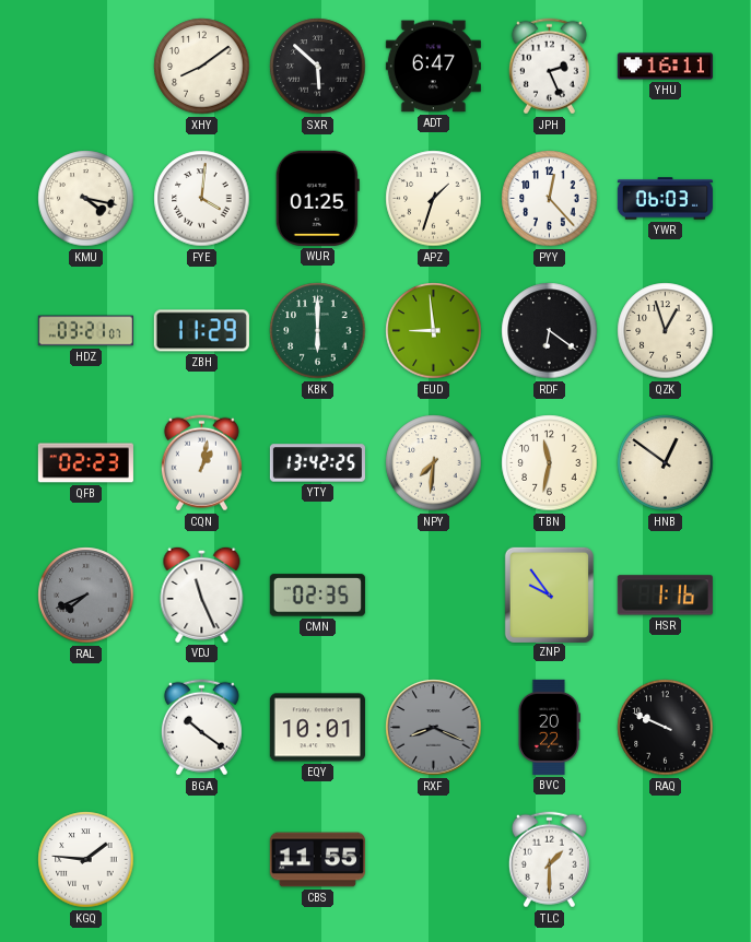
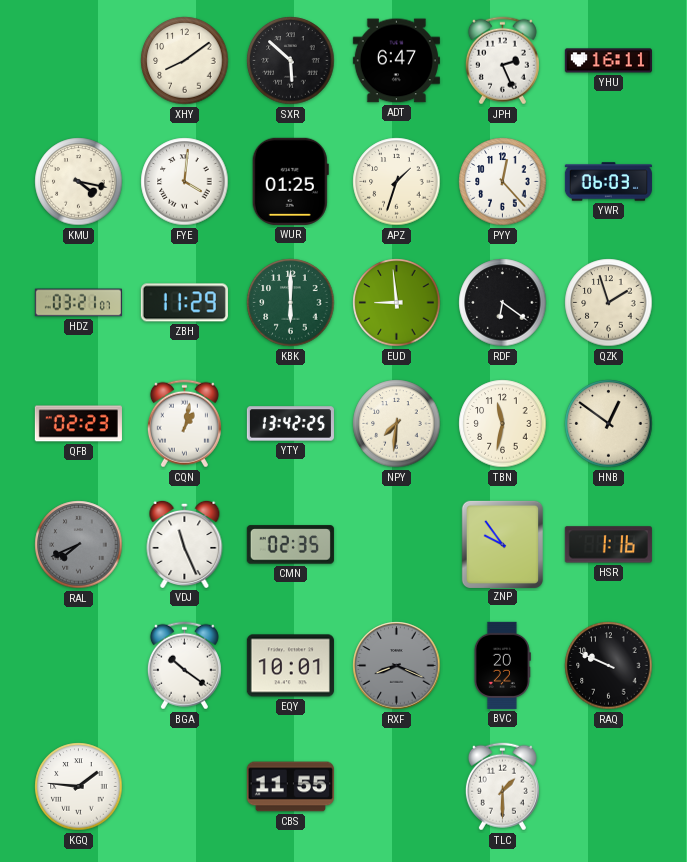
QZK: 12:57 -> 1:57 (609, 303)
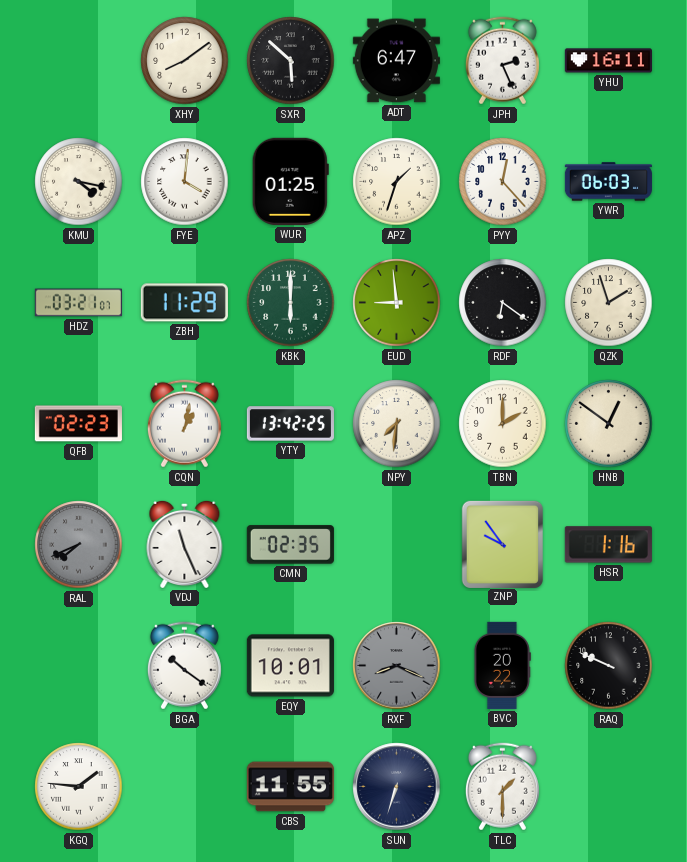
TBN: 11:32 -> 2:00 (503, 424)
SUN: none -> 6:33 (397, 787)
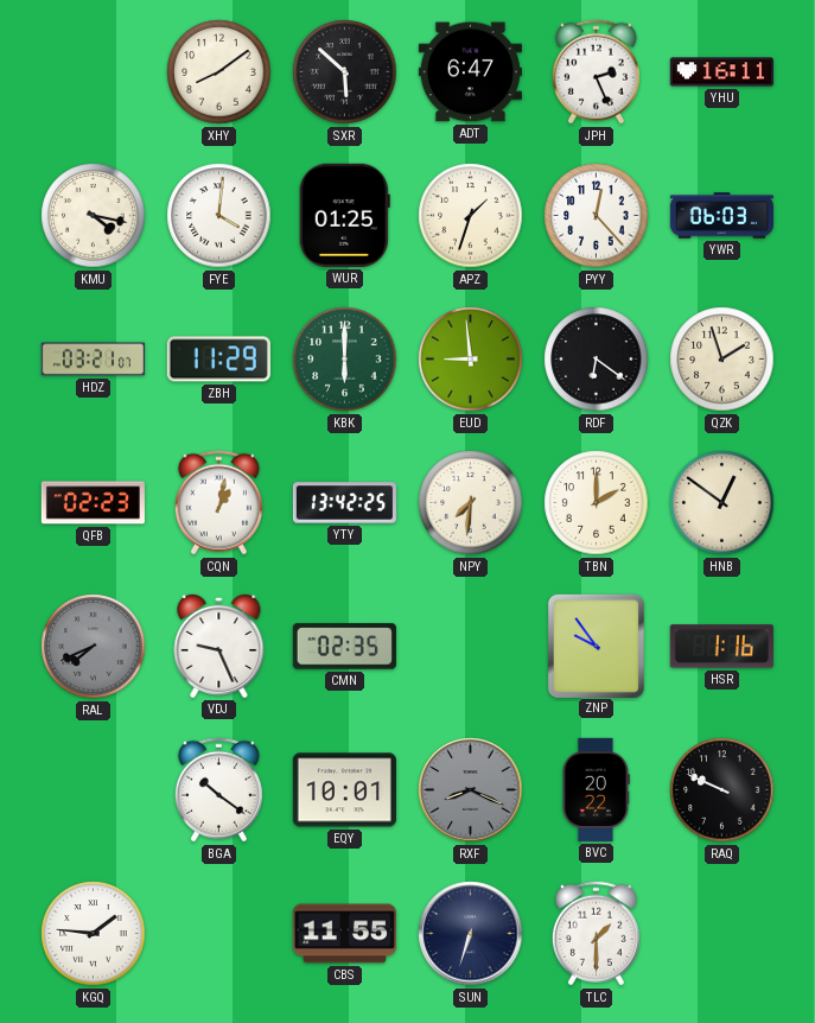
VDJ: 11:26 -> 9:26 (219, 646)
